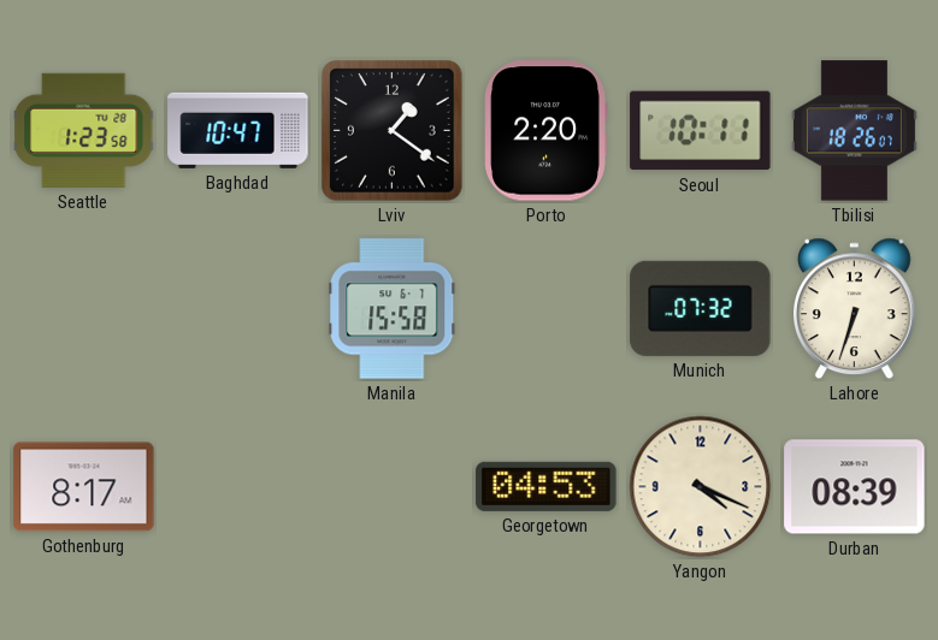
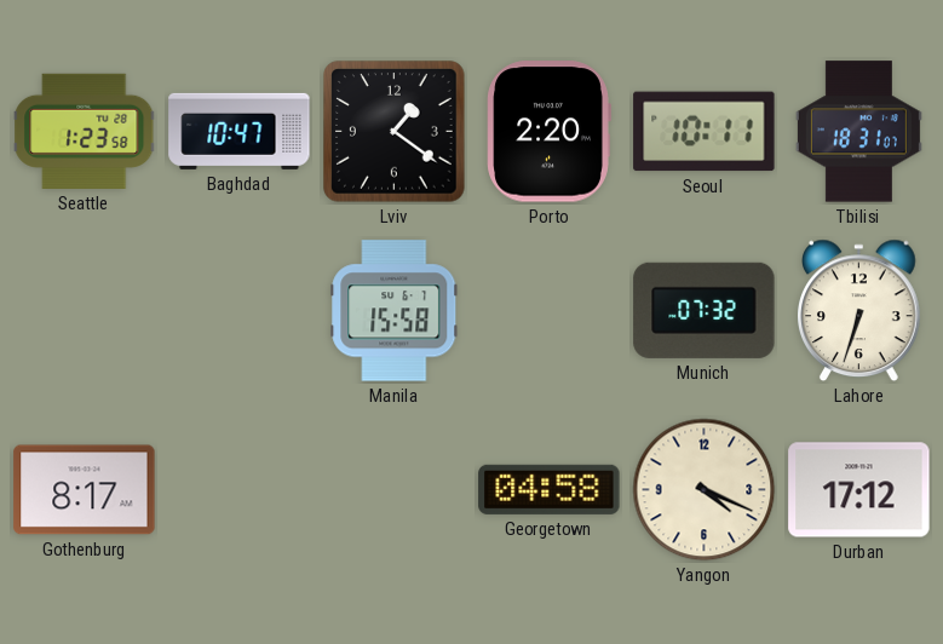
Tbilisi: 18:26 -> 18:31 (858, 132)
Georgetown: 04:53 -> 04:58 (550, 489)
Durban: 08:39 -> 17:12 (859, 490)
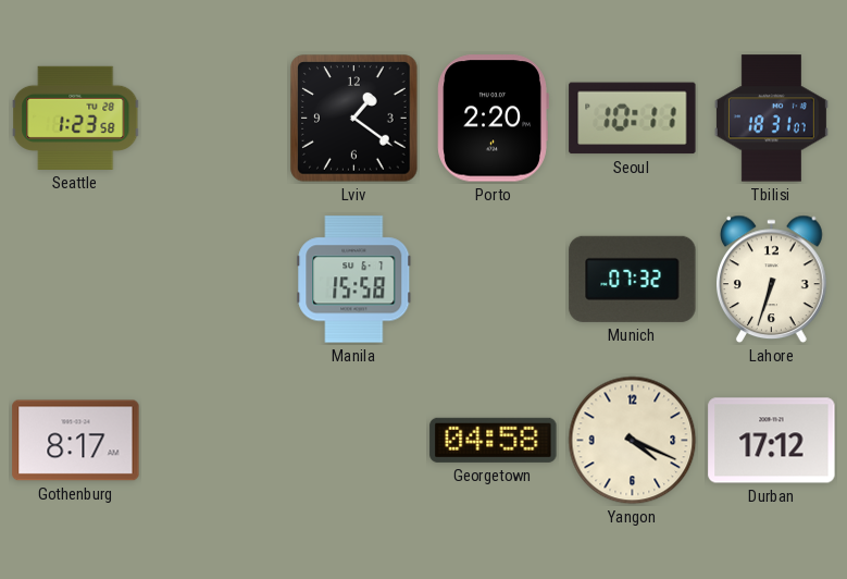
Baghdad: 10:47 -> none (240, 131)
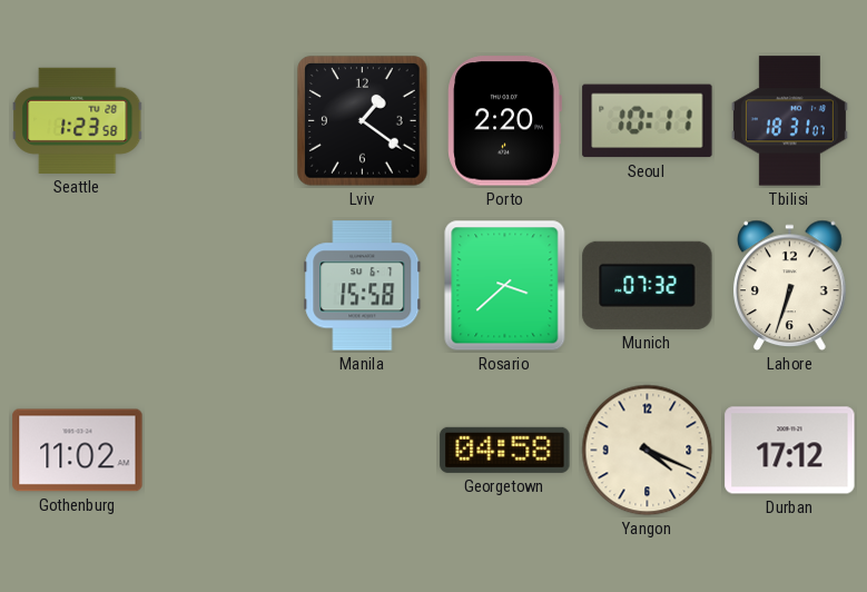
Rosario: none -> 3:38 (505, 286)
Gothenburg: 8:17 -> 11:02 (78, 451)
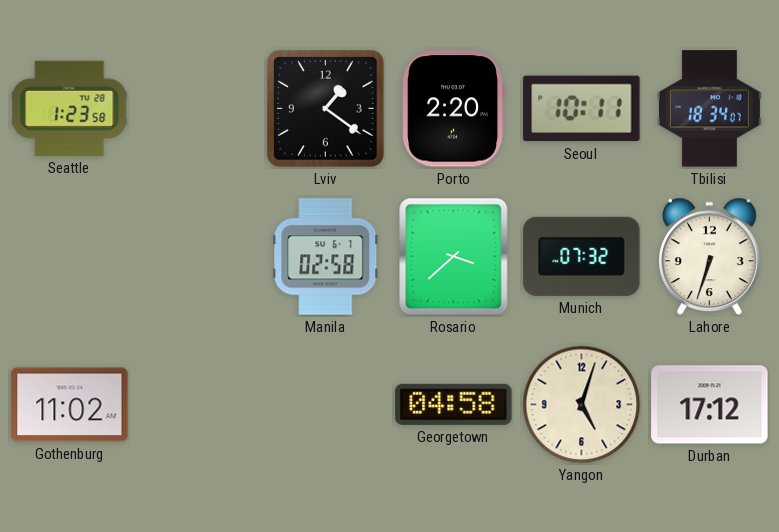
Tbilisi: 18:31 -> 18:34 (709, 109)
Manila: 15:58 -> 02:58 (326, 257)
Yangon: 4:19 -> 5:03 (582, 405)
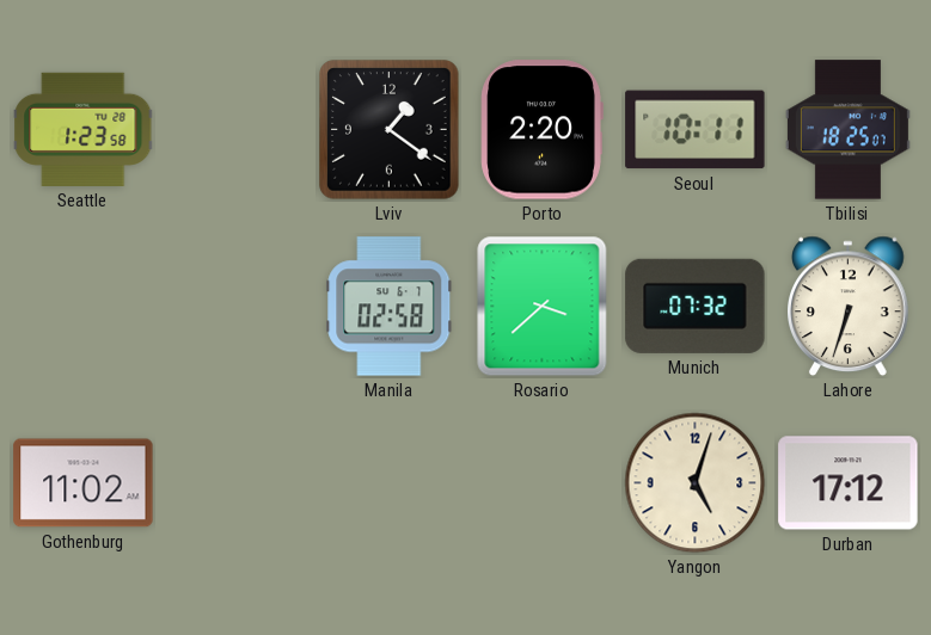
Tbilisi: 18:34 -> 18:25 (847, 130)
Georgetown: 04:58 -> none (454, 404)
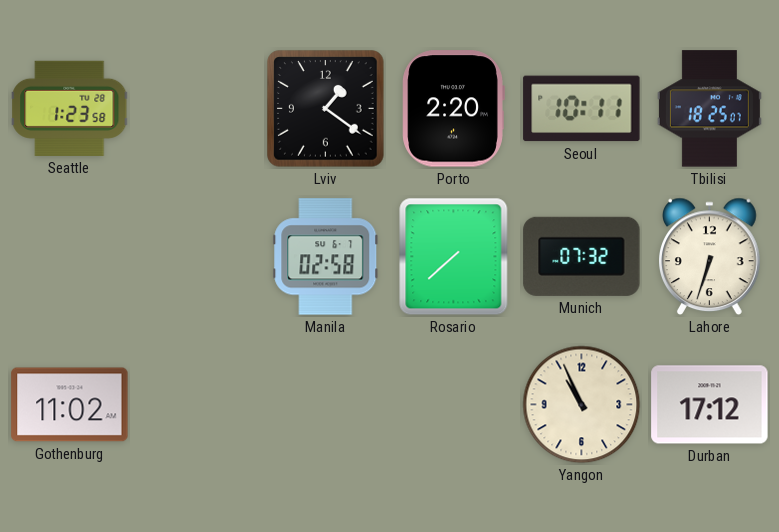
Rosario: 3:38 -> 7:38 (454, 257)
Yangon: 5:03 -> 10:56 (582, 405)
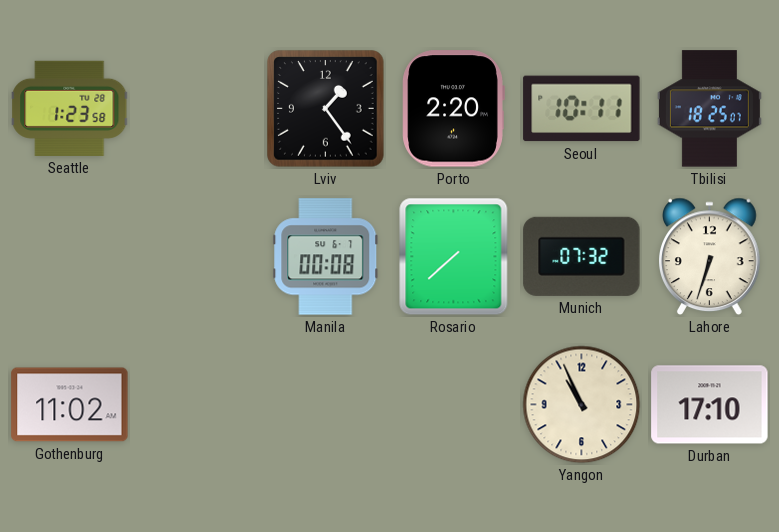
Lviv: 1:21 -> 1:24 (326, 109)
Manila: 02:58 -> 00:08 (326, 257)
Durban: 17:12 -> 17:10 (710, 405)
